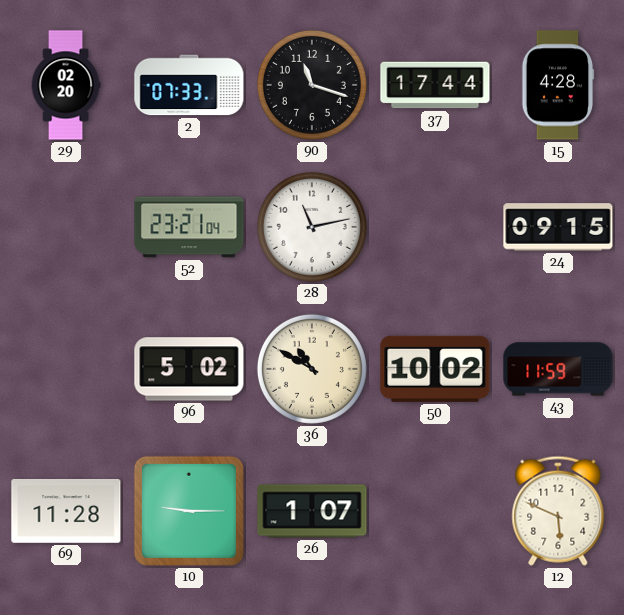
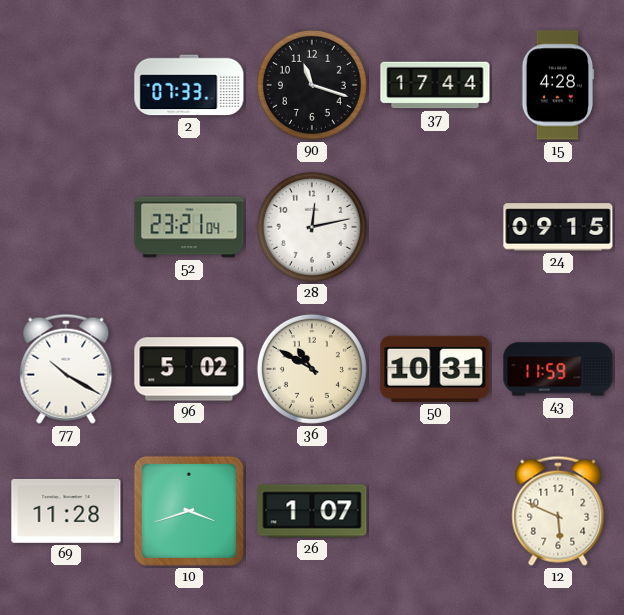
29: 02:20 -> none (66, 85)
28: 11:13 -> 12:13 (312, 227)
77: none -> 10:20 (66, 369)
50: 10:02 -> 10:31 (435, 369)
10: 9:15 -> 3:42 (189, 511)
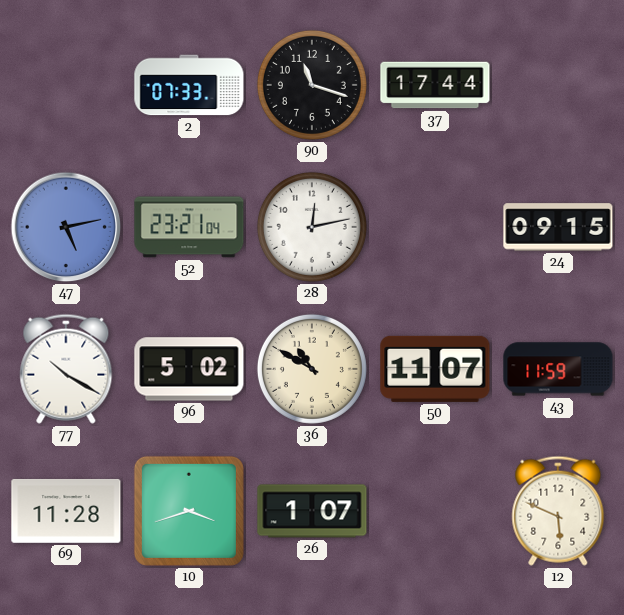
15: 4:28 -> none (558, 85)
47: none -> 5:13 (66, 227)
50: 10:31 -> 11:07 (435, 369)
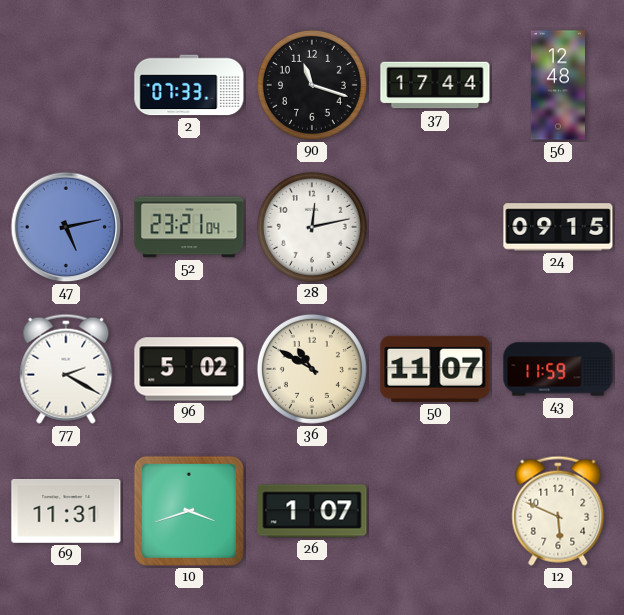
56: none -> 12:48 (558, 85)
77: 10:20 -> 2:20 (66, 369)
69: 11:28 -> 11:31 (66, 511)
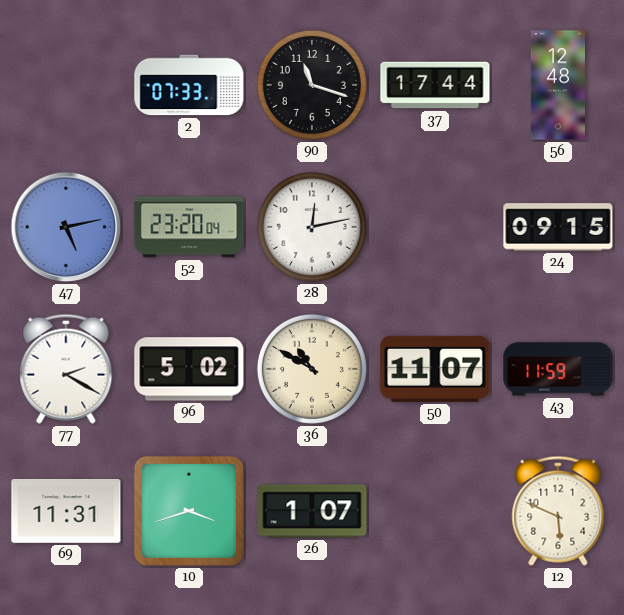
52: 23:21 -> 23:20 (189, 227)
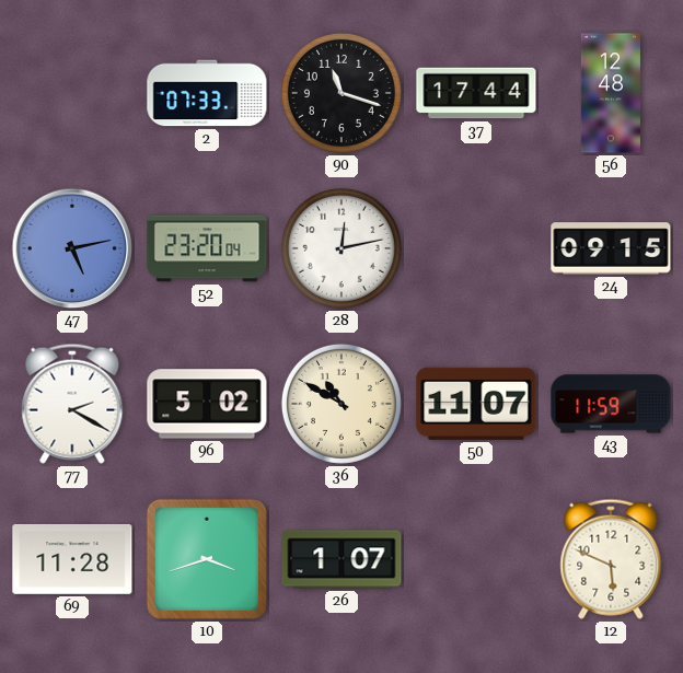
69: 11:31 -> 11:28 (72, 559)
